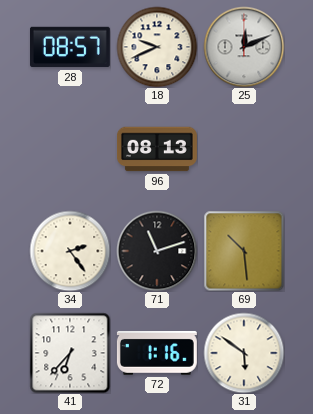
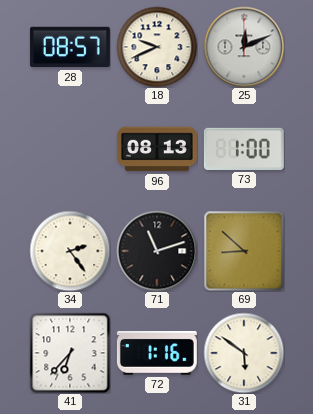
73: none -> 1:00 (244, 149)
69: 10:29 -> 8:52 (244, 251)
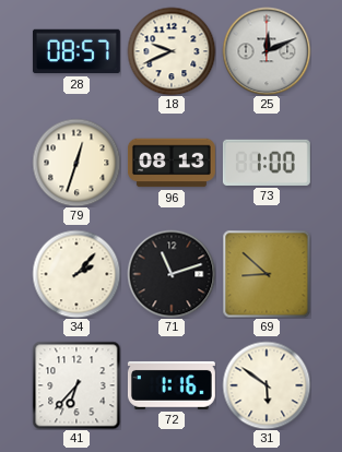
79: none -> 12:33 (76, 163)
34: 2:24 -> 2:07 (76, 274)
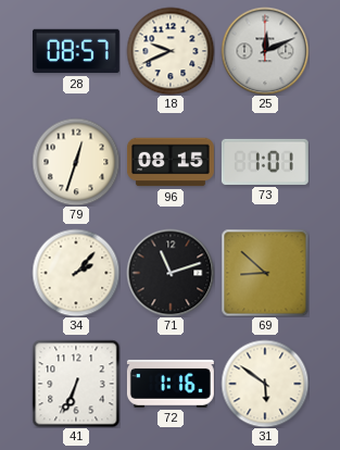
96: 08:13 -> 08:15 (171, 162)
73: 1:00 -> 1:01 (265, 162)
41: 6:37 -> 6:34 (76, 384)
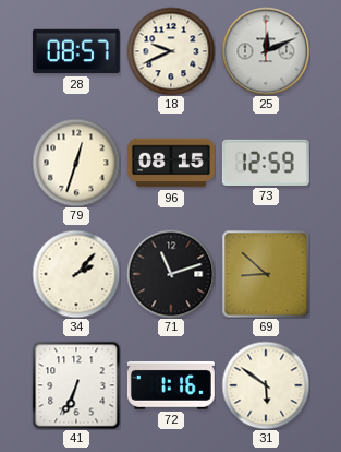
73: 1:01 -> 12:59 (266, 163)
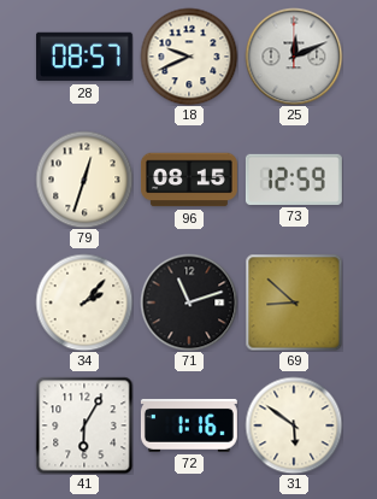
41: 6:34 -> 6:05 (84, 425)
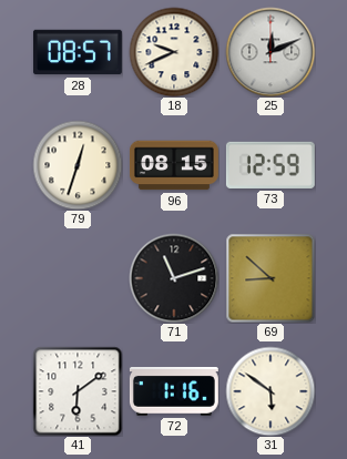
34: 2:07 -> none (84, 303)
41: 6:05 -> 6:09 (78, 391)
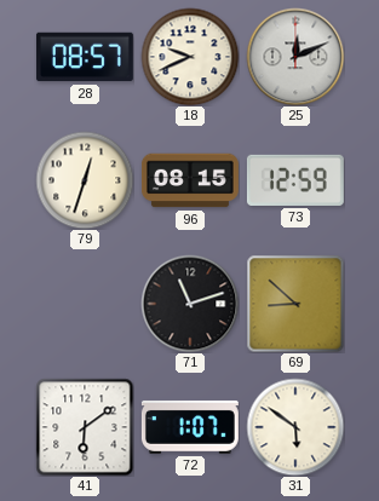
72: 1:16 -> 1:07 (190, 427)
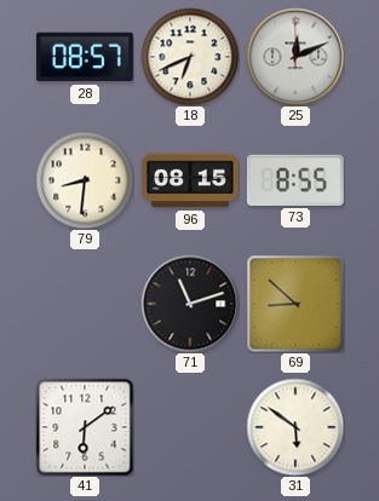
18: 9:41 -> 6:41 (190, 57)
79: 12:33 -> 8:31 (85, 180)
73: 12:59 -> 8:55 (295, 180)
72: 1:07 -> none (190, 427)
